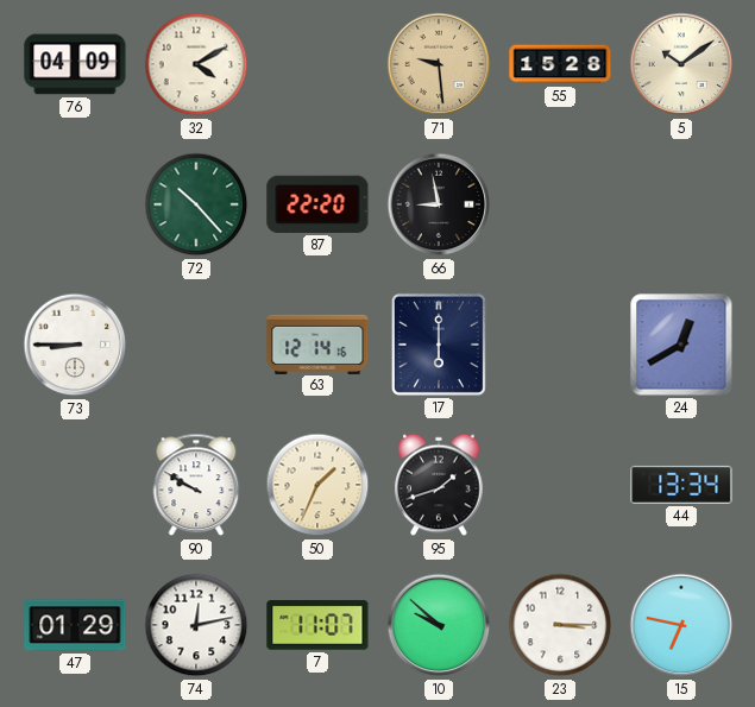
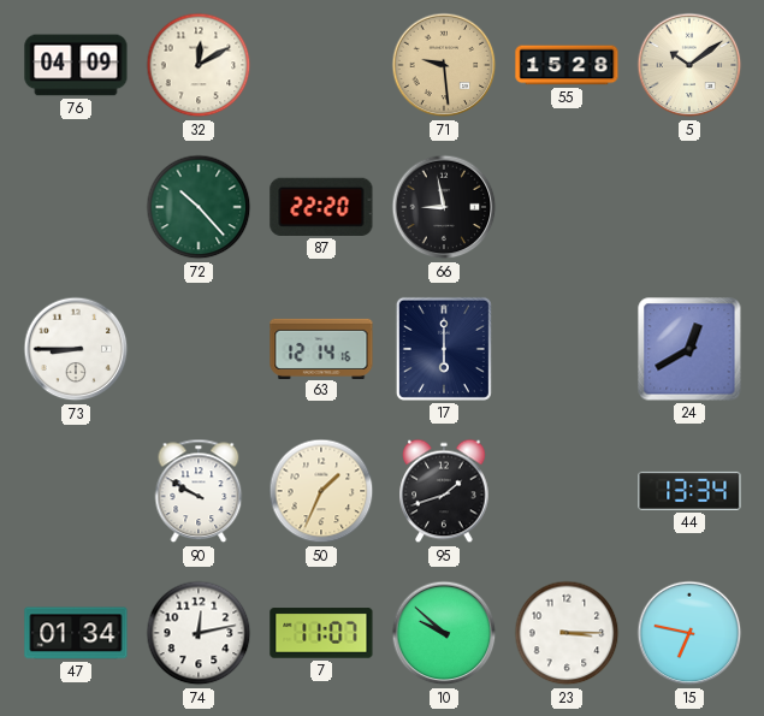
32: 4:10 -> 12:10 (199, 65)
47: 01:29 -> 01:34 (76, 633)
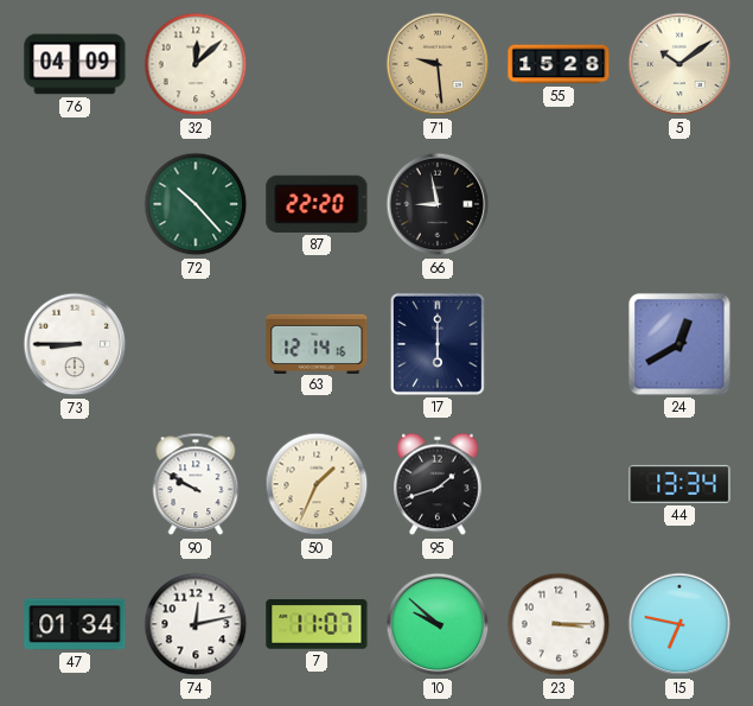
32: 12:10 -> 12:08 (196, 64)
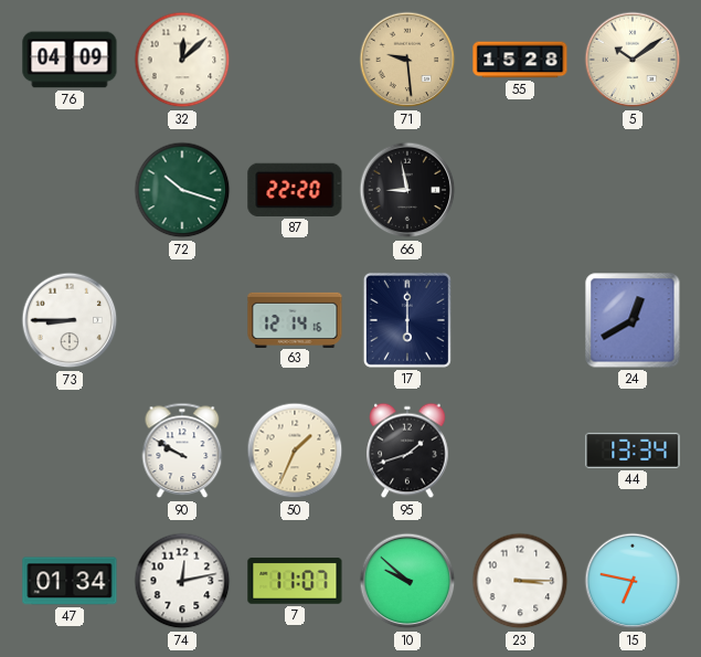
72: 10:23 -> 10:18 (182, 190)
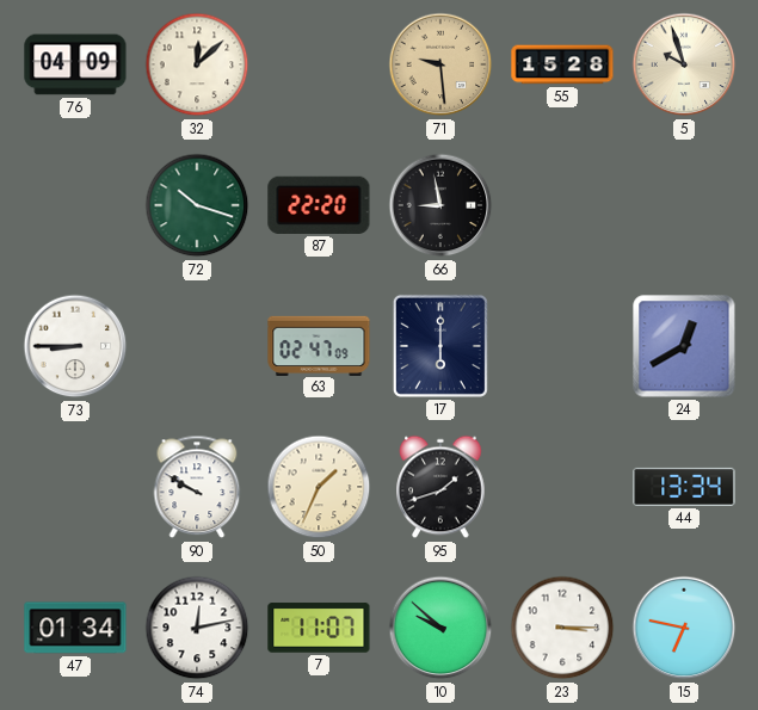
5: 10:09 -> 9:57 (684, 64)
63: 12:14 -> 02:47 (319, 345)
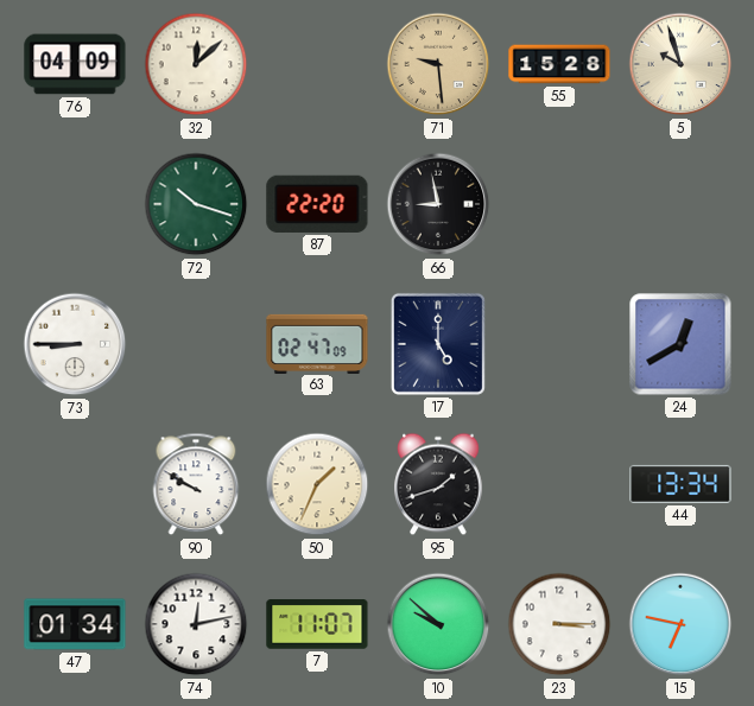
17: 6:00 -> 5:00 (438, 344)
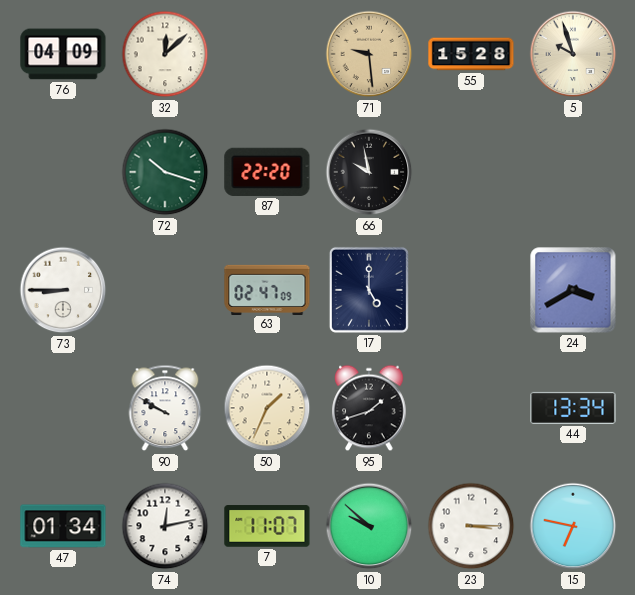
66: 8:58 -> 9:58 (369, 172)
24: 12:40 -> 3:40 (573, 290)
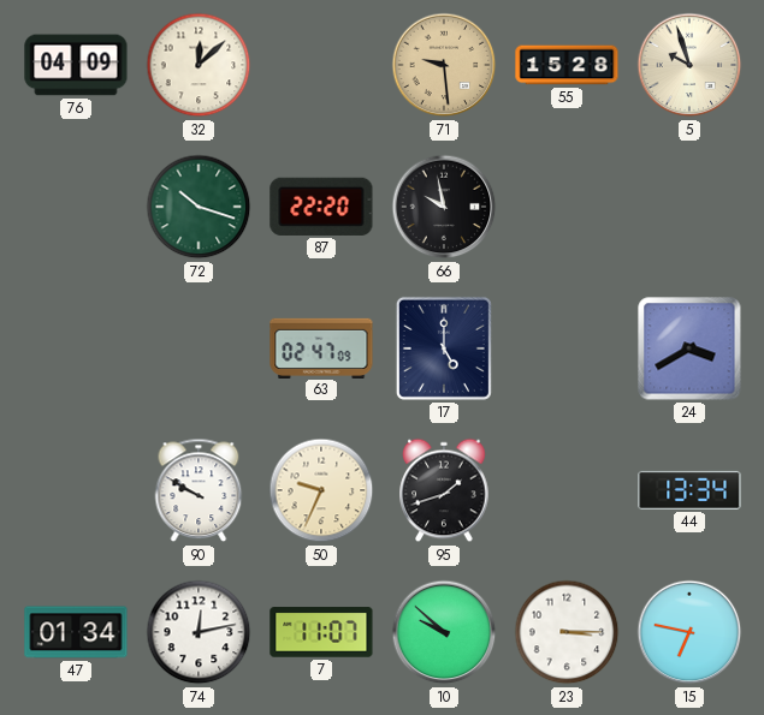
73: 8:45 -> none (63, 290)
50: 1:34 -> 9:34 (321, 490)
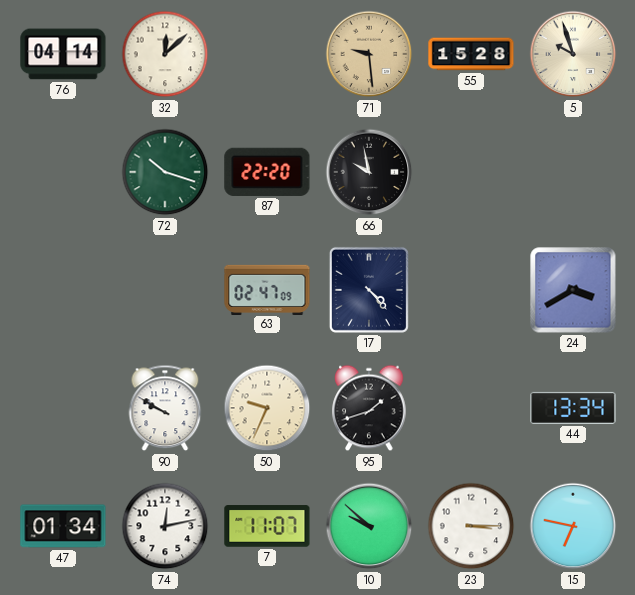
76: 04:09 -> 04:14 (63, 54)
17: 5:00 -> 4:23 (369, 290)
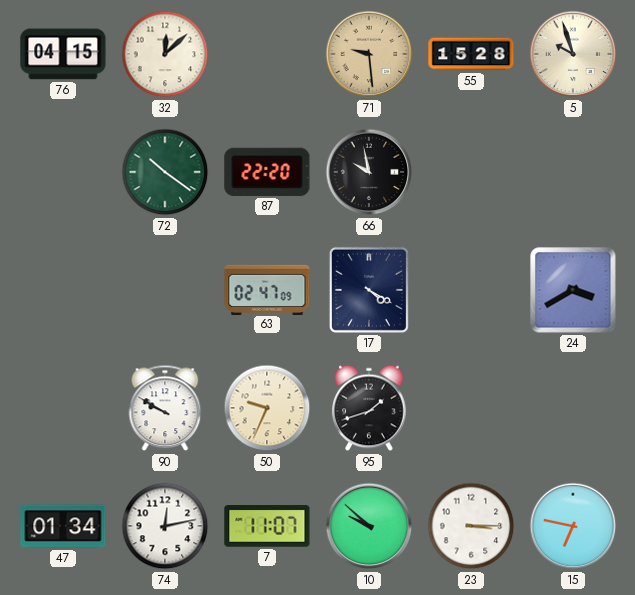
76: 04:14 -> 04:15 (63, 54)
72: 10:18 -> 10:21 (165, 172)
17: 4:23 -> 4:20 (369, 290)
44: 13:34 -> none (573, 408)
